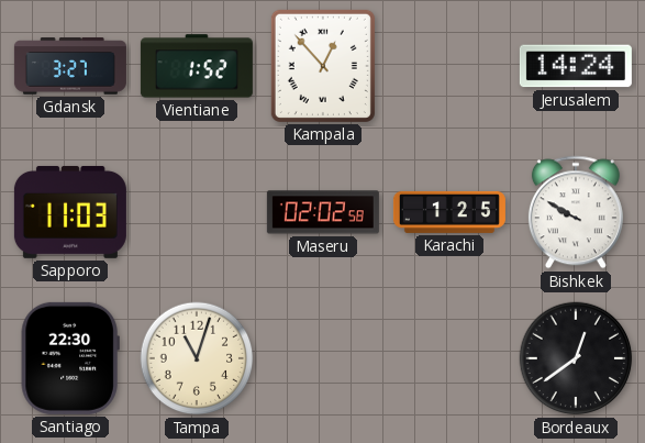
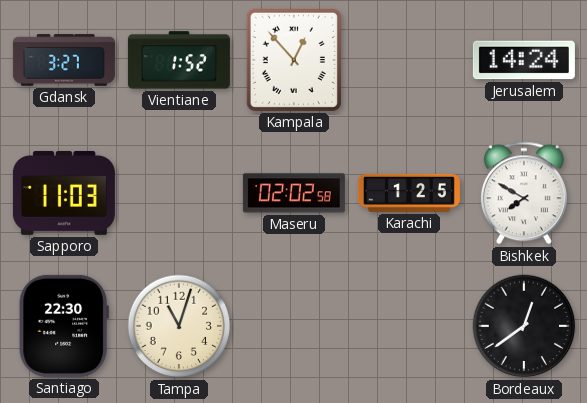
Bishkek: 9:50 -> 7:50 (524, 193)
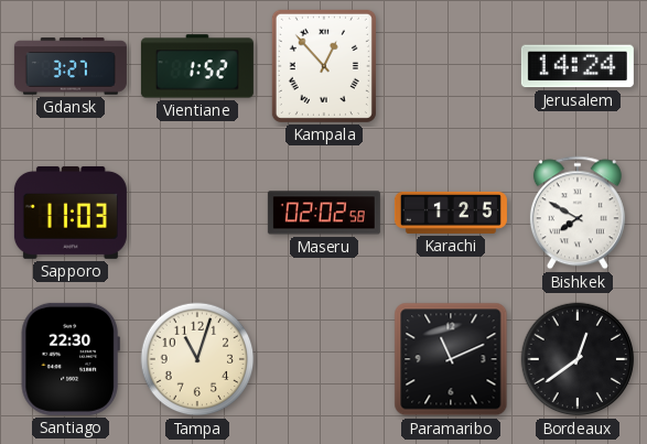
Paramaribo: none -> 11:11 (451, 359)
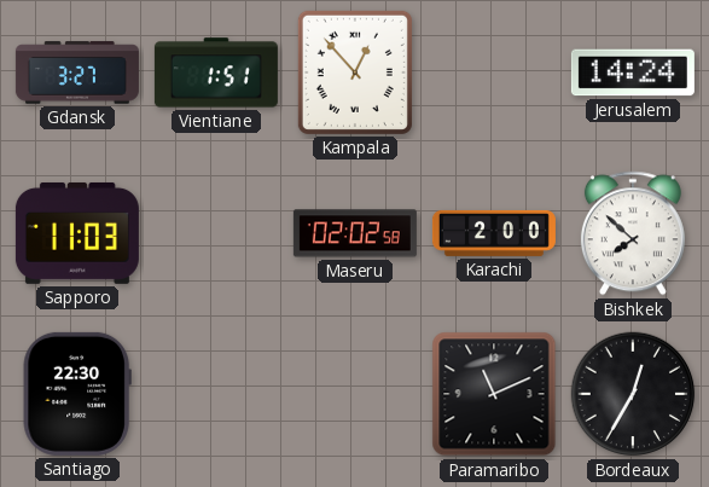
Vientiane: 1:52 -> 1:51 (216, 73)
Karachi: 1:25 -> 2:00 (494, 233)
Bishkek: 7:50 -> 7:52 (633, 233)
Tampa: 11:03 -> none (197, 359)
Bordeaux: 12:39 -> 12:35 (633, 394)
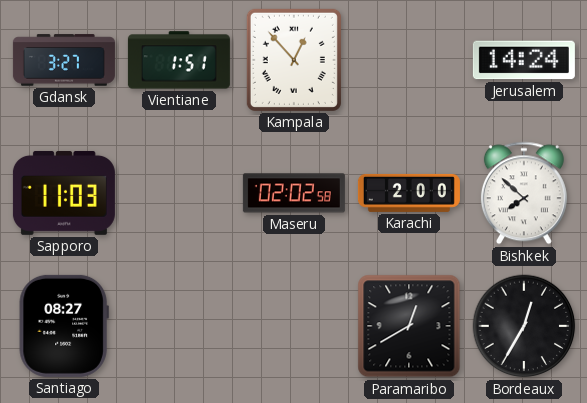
Santiago: 22:30 -> 08:27 (64, 326)
Paramaribo: 11:11 -> 12:40 (409, 326)
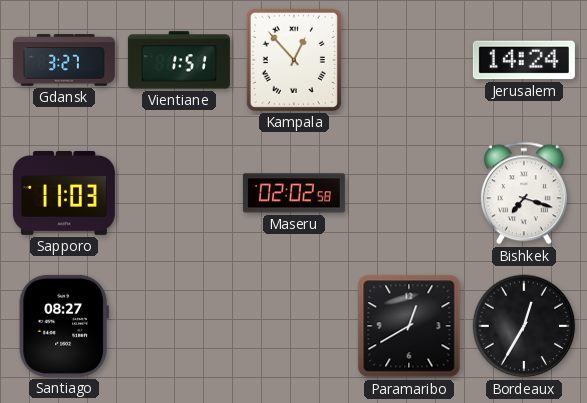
Karachi: 2:00 -> none (409, 193)
Bishkek: 7:52 -> 7:18 (524, 193)
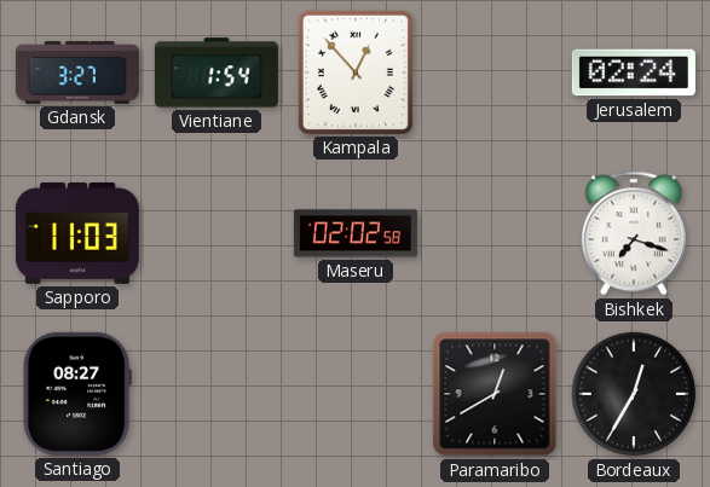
Vientiane: 1:51 -> 1:54 (217, 73)
Jerusalem: 14:24 -> 02:24 (634, 73)
